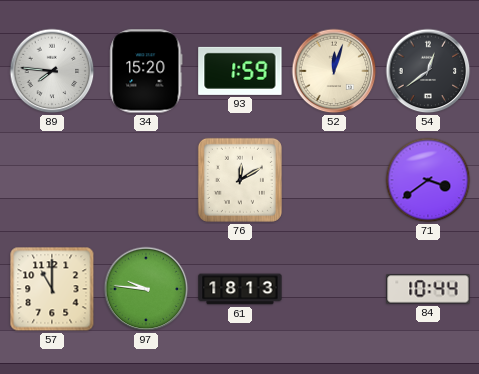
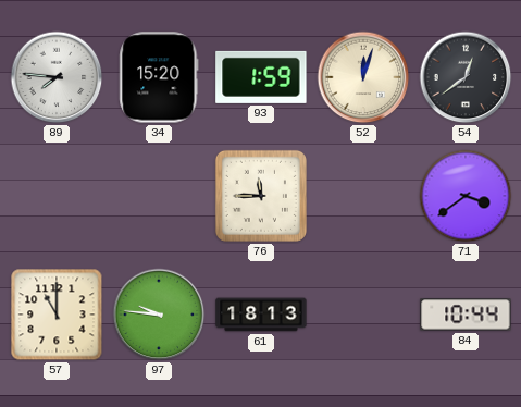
76: 12:10 -> 11:45 (261, 196)
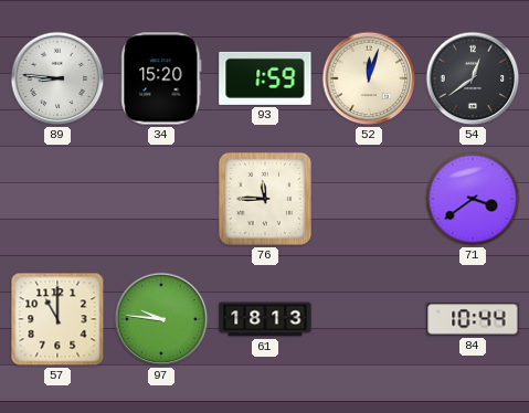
89: 7:46 -> 8:46 (57, 78)
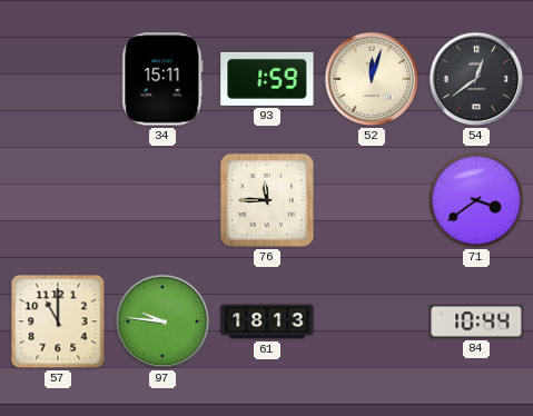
89: 8:46 -> none (57, 78)
34: 15:20 -> 15:11 (162, 79)
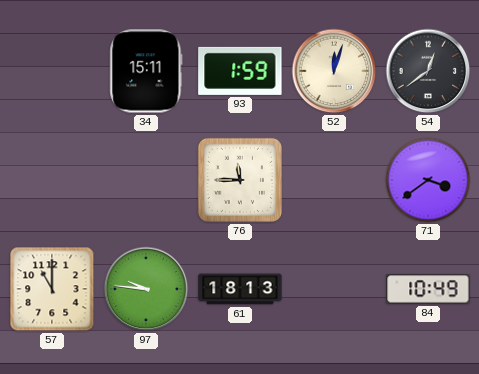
84: 10:44 -> 10:49 (428, 289)
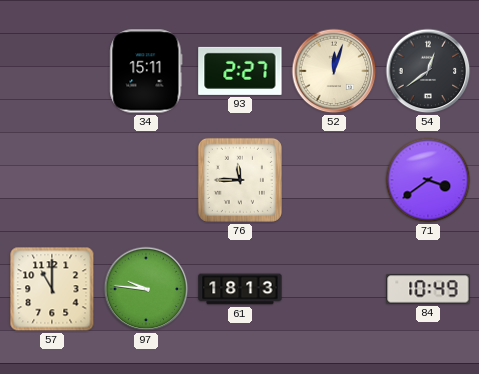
93: 1:59 -> 2:27 (240, 71)
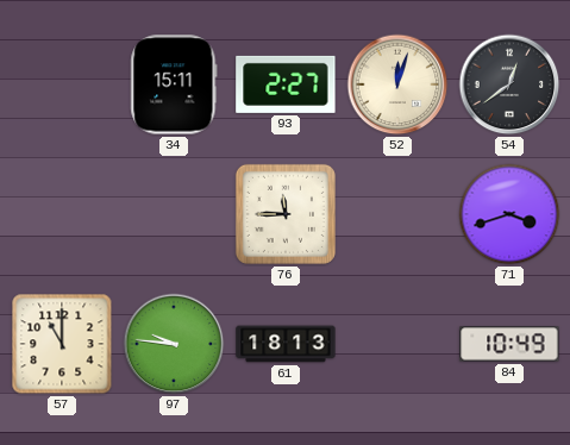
71: 3:39 -> 3:42 (509, 214)
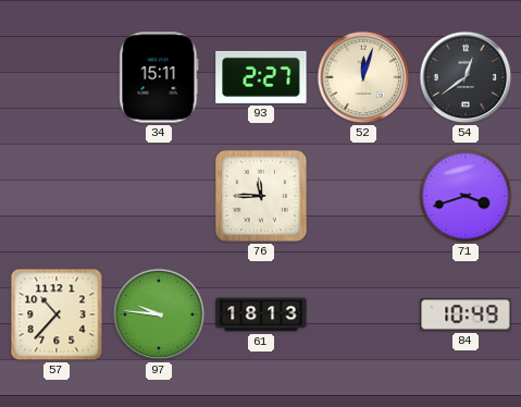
57: 11:00 -> 10:37 (57, 314)
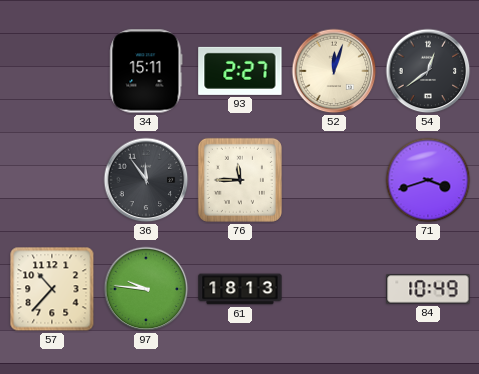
36: none -> 11:54 (146, 180)
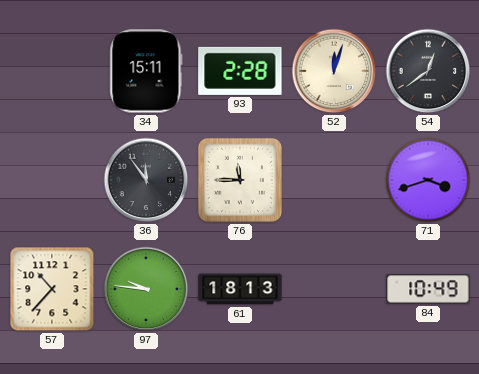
93: 2:27 -> 2:28 (240, 71)
